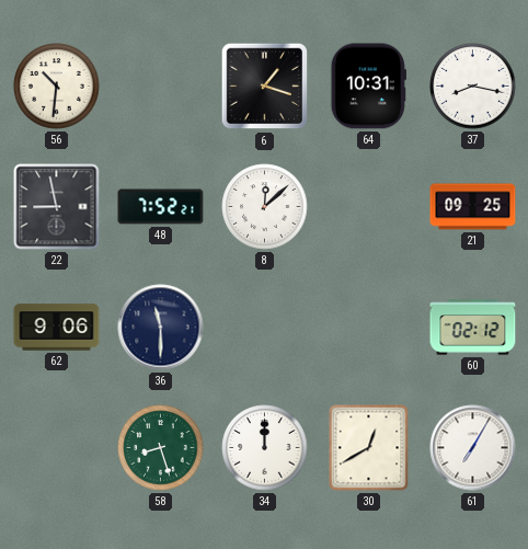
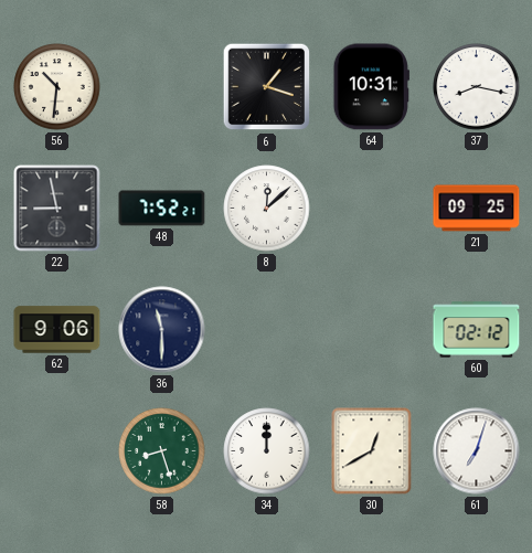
61: 7:05 -> 7:03 (477, 451)
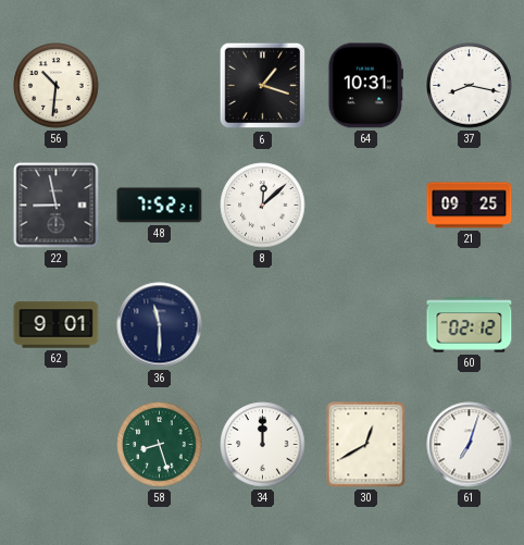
62: 9:06 -> 9:01 (57, 325)
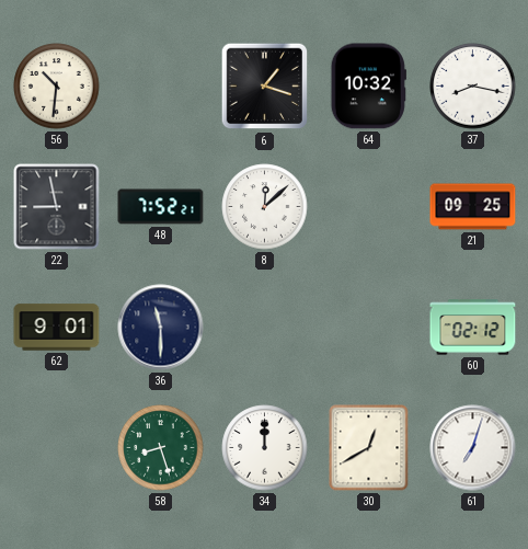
64: 10:31 -> 10:32 (368, 87)
